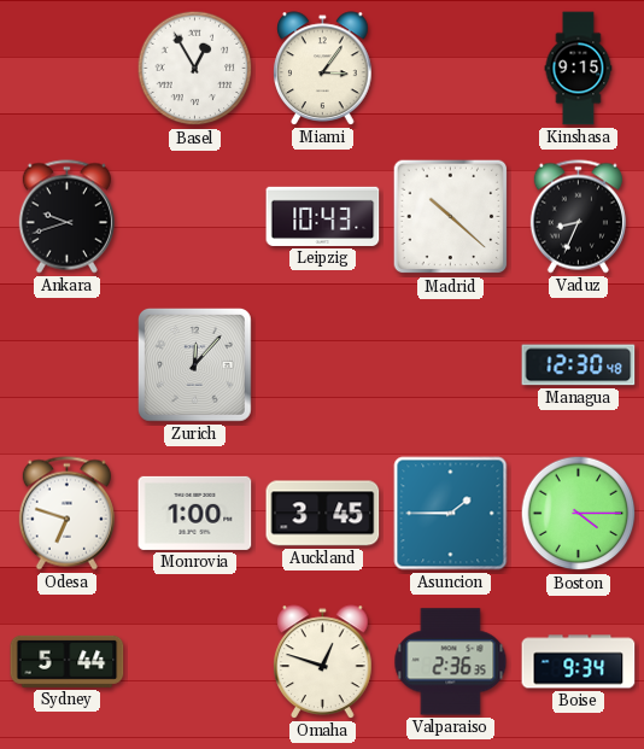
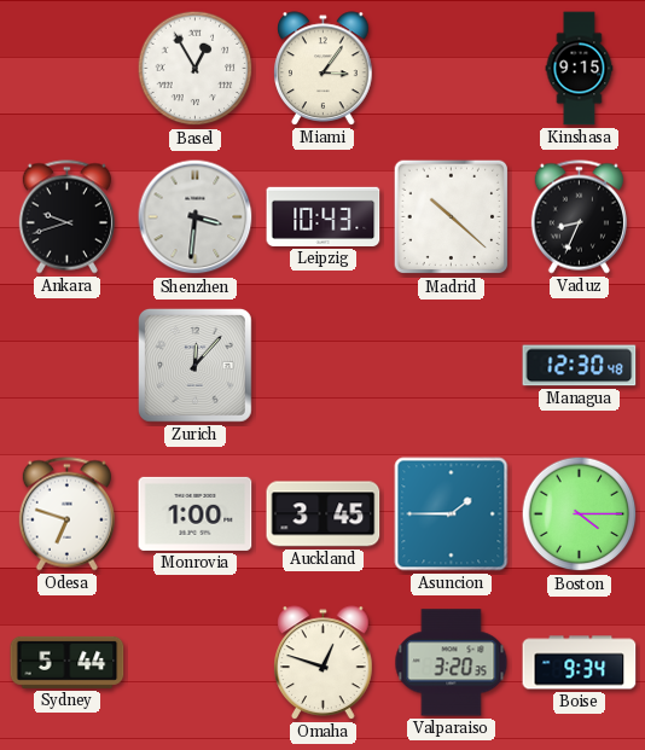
Shenzhen: none -> 3:31 (196, 217)
Valparaiso: 2:36 -> 3:20 (452, 663)
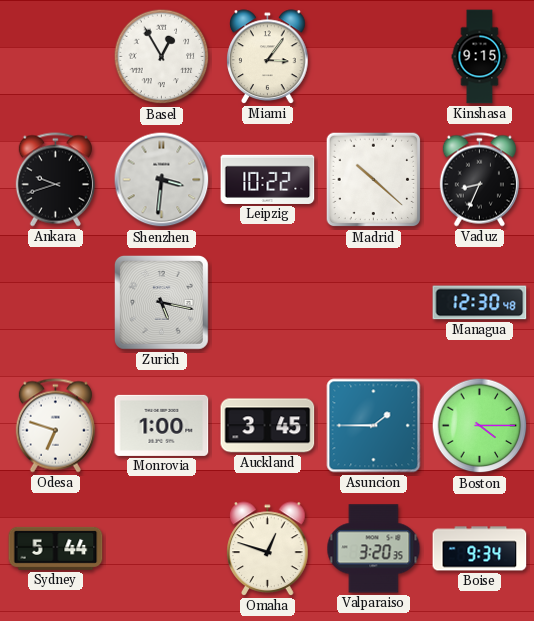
Leipzig: 10:43 -> 10:22 (268, 179)
Zurich: 12:07 -> 5:17 (161, 302)
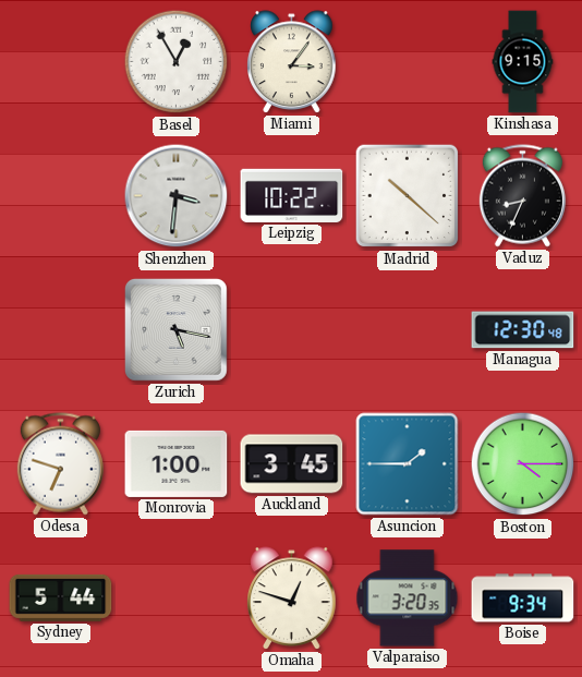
Ankara: 9:42 -> none (55, 180)
